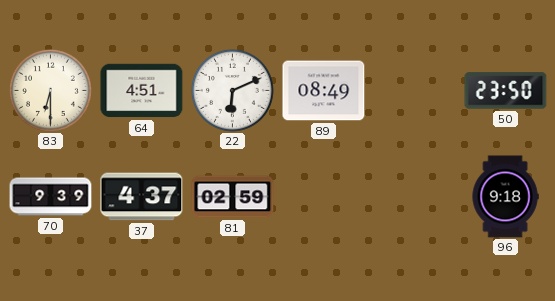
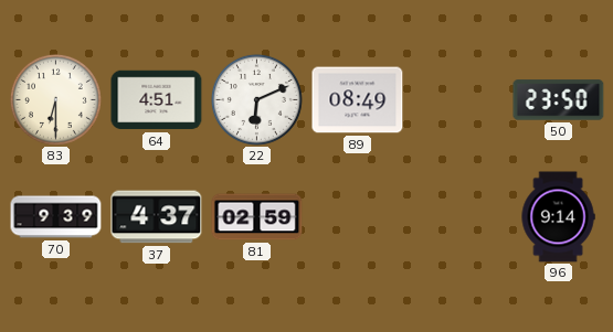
96: 9:18 -> 9:14 (558, 217)
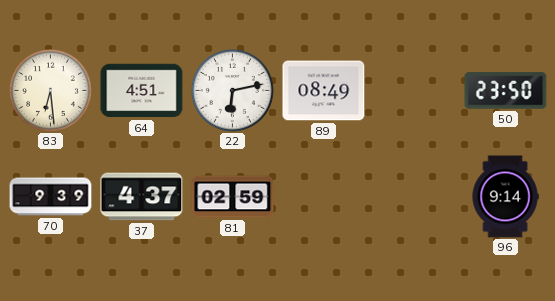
83: 6:30 -> 6:29 (50, 90)
22: 6:11 -> 6:13 (232, 90)
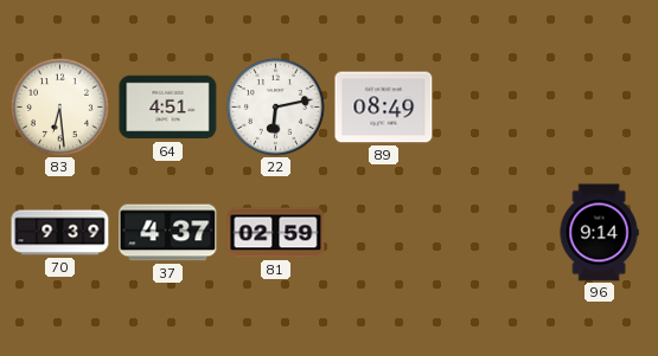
50: 23:50 -> none (506, 91)
